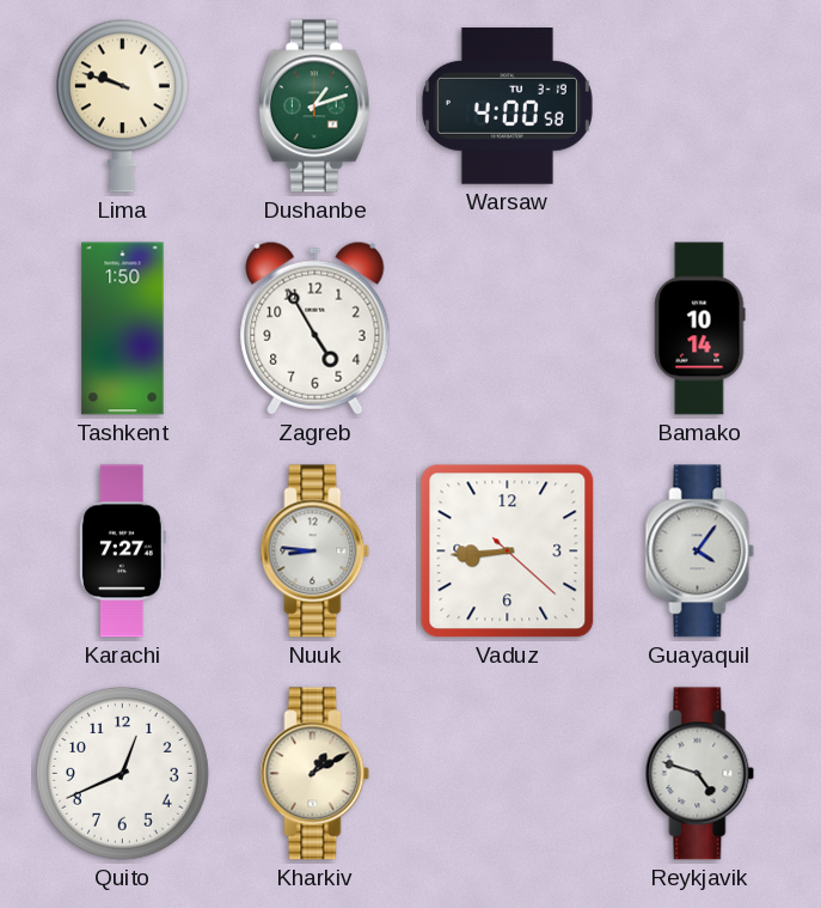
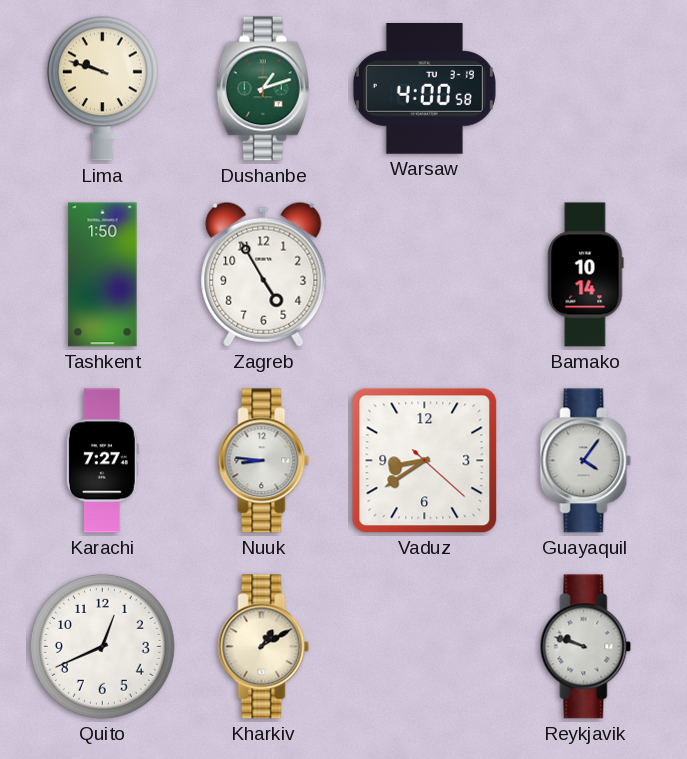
Vaduz: 8:44 -> 8:39 (425, 461)
Reykjavik: 4:48 -> 9:48 (586, 647)
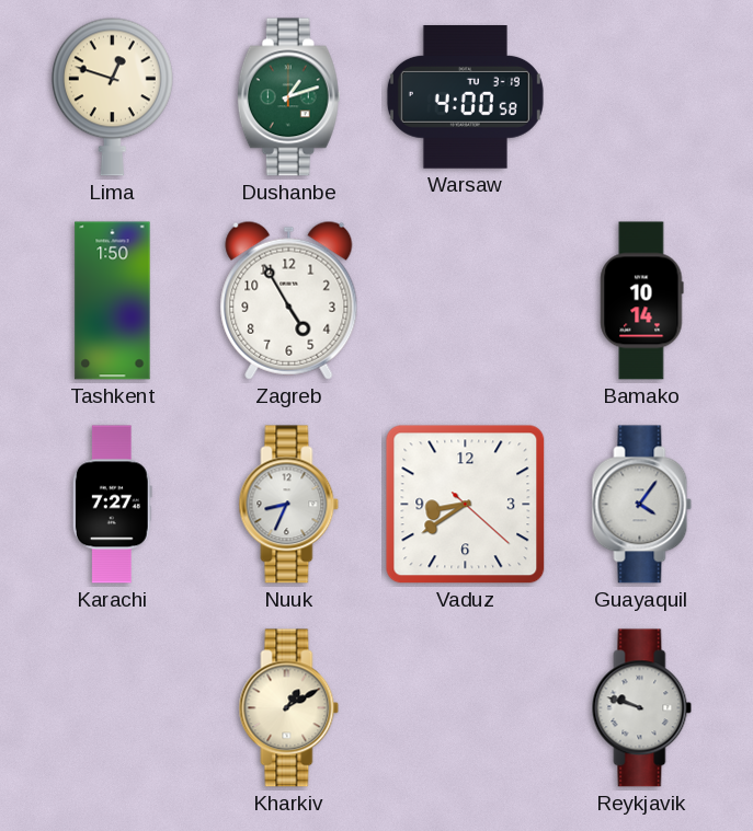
Lima: 9:48 -> 12:48 (112, 96)
Nuuk: 8:46 -> 8:34 (289, 505)
Quito: 12:41 -> none (102, 646)
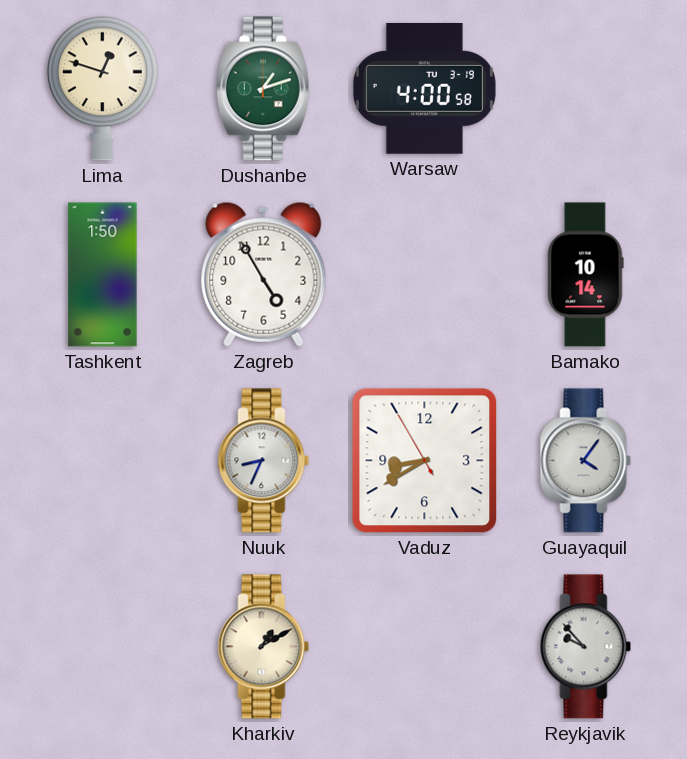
Karachi: 7:27 -> none (112, 505)
Vaduz: 8:39:22 -> 8:39:55 (425, 461)
Reykjavik: 9:48 -> 9:53 (586, 647)
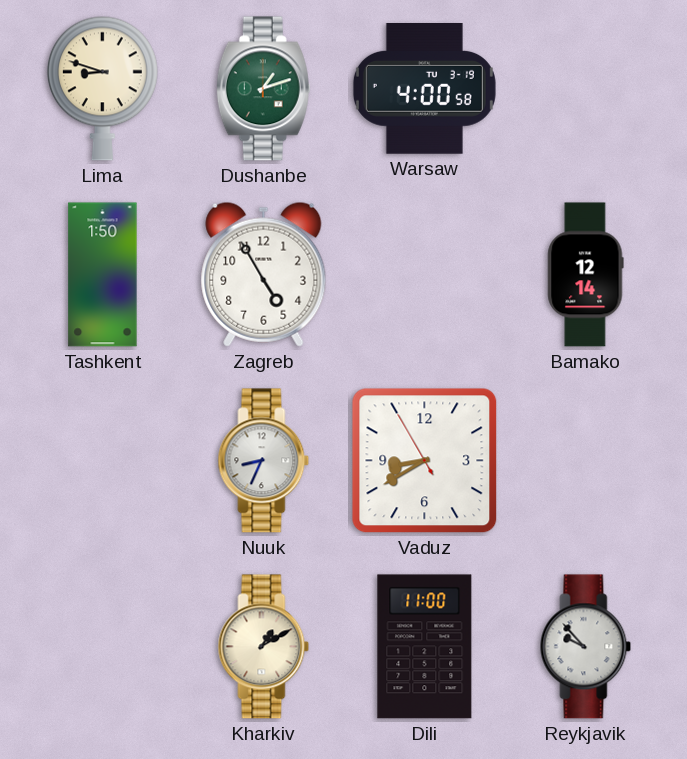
Lima: 12:48 -> 8:48 (102, 88)
Bamako: 10:14 -> 12:14 (586, 275)
Guayaquil: 4:06 -> none (586, 461)
Dili: none -> 11:00 (425, 647)
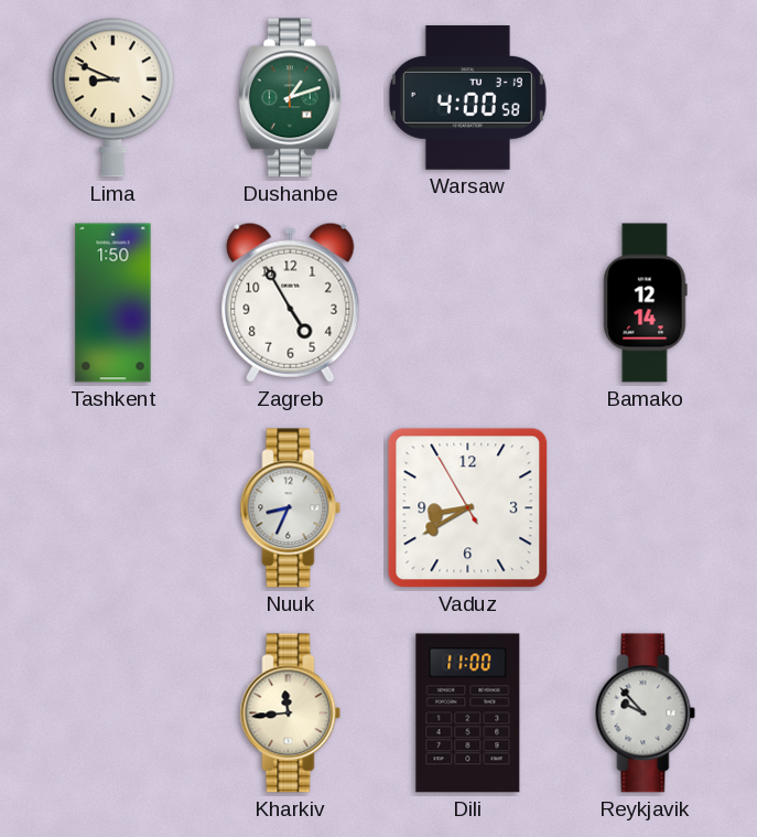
Lima: 8:48 -> 8:49 (112, 97)
Kharkiv: 1:10 -> 11:44 (291, 713)
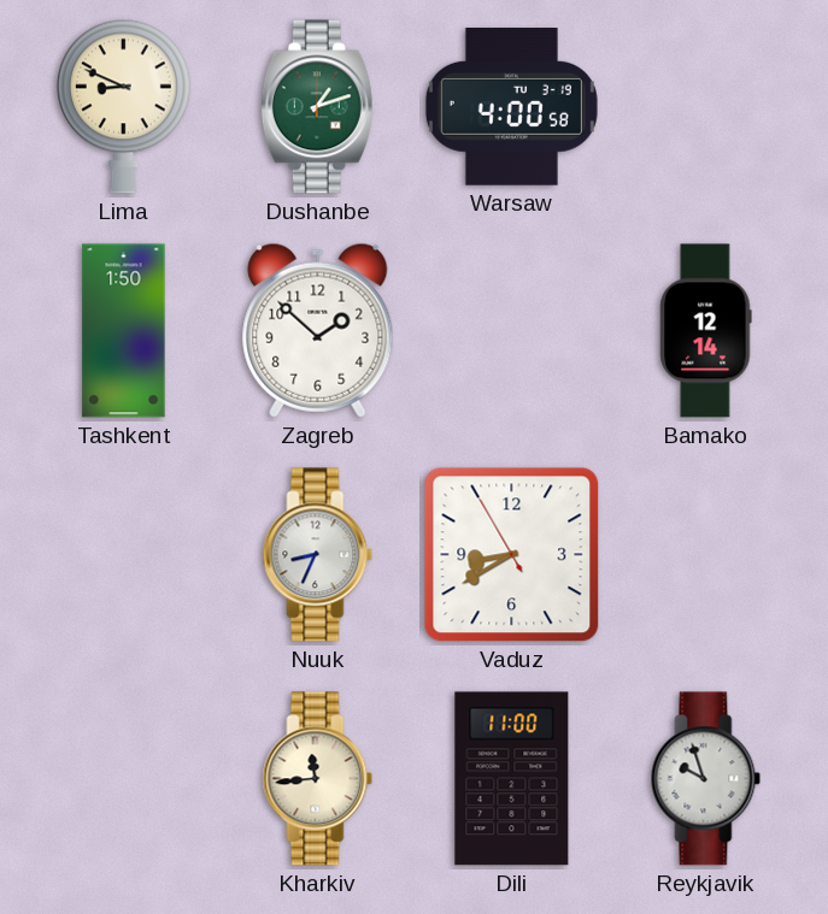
Zagreb: 4:55 -> 1:52 (318, 330)
Reykjavik: 9:53 -> 9:57 (706, 779)
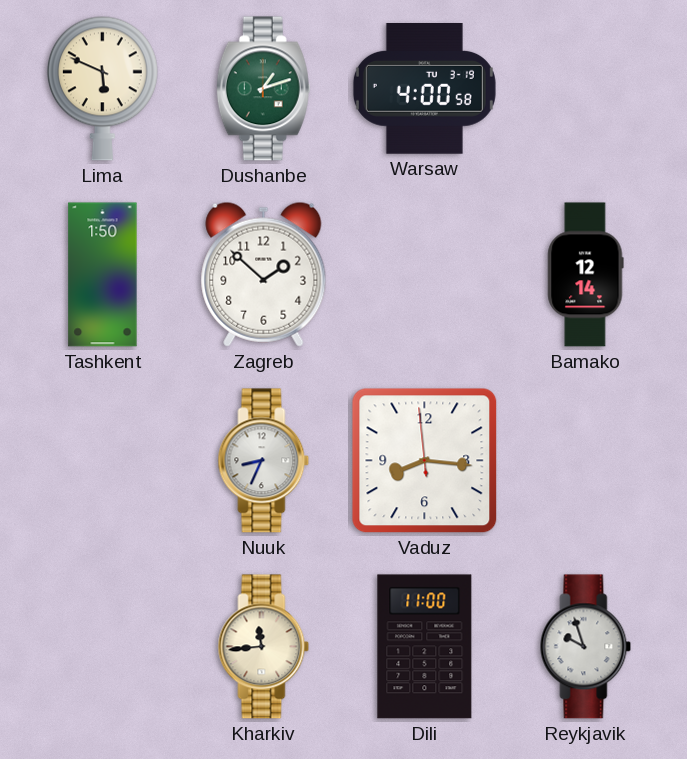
Lima: 8:49 -> 5:49 (102, 88)
Vaduz: 8:39 -> 8:15 (425, 461)
